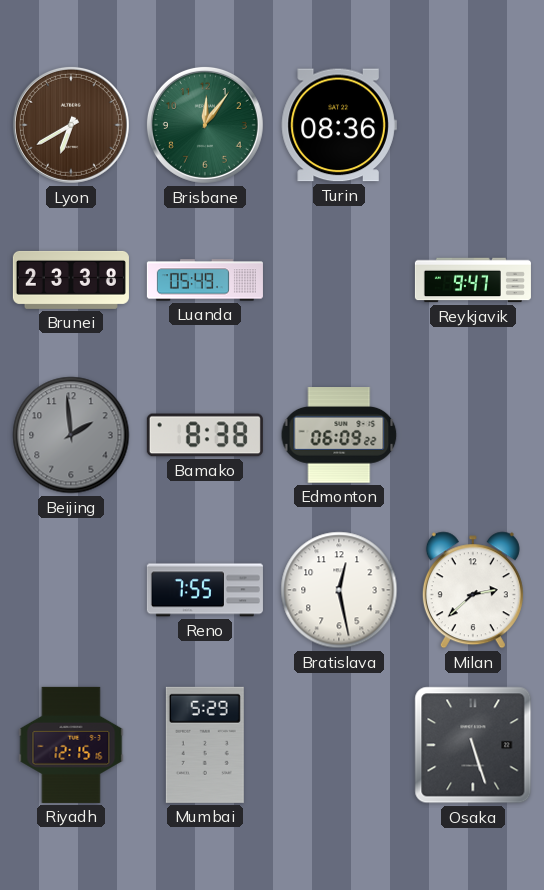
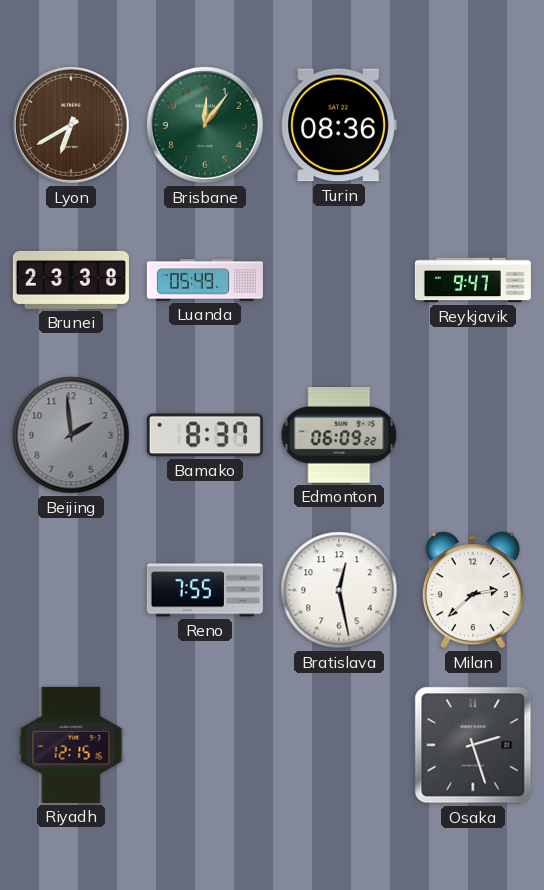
Bamako: 8:38 -> 8:37 (205, 435)
Mumbai: 5:29 -> none (205, 745)
Osaka: 5:27 -> 2:27 (473, 745)
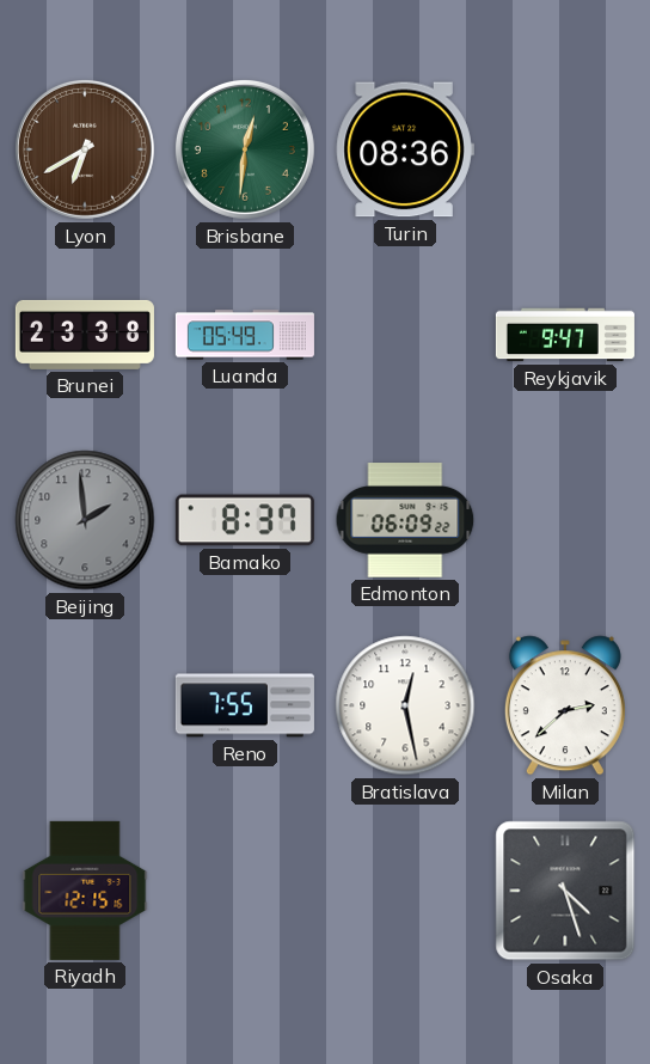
Brisbane: 12:06 -> 12:31 (245, 149)
Osaka: 2:27 -> 4:27 (565, 891)
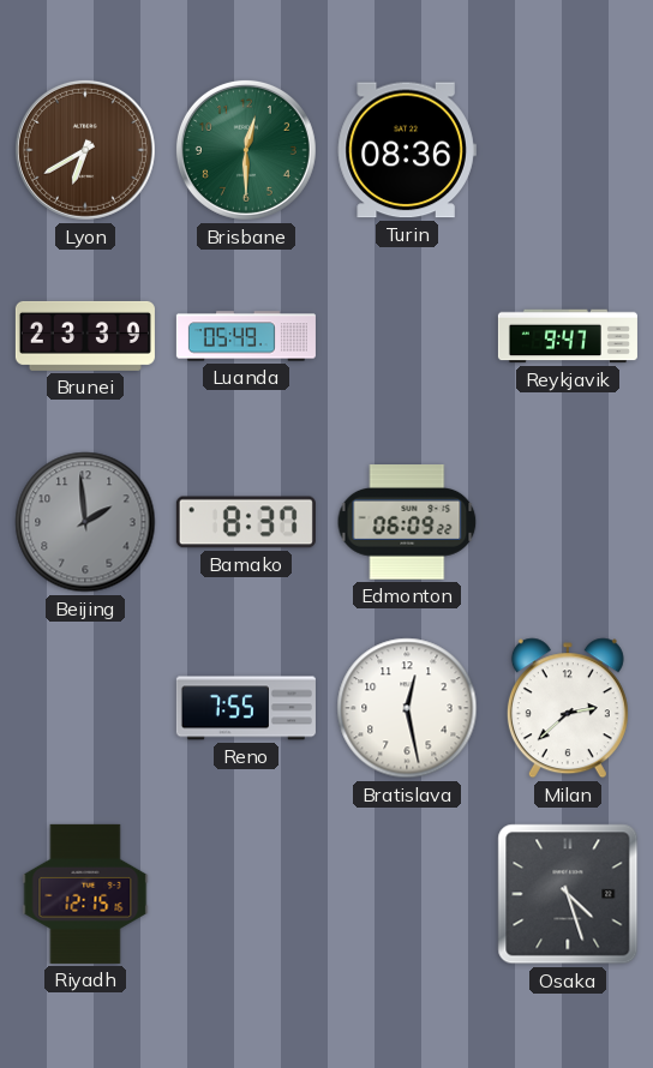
Brisbane: 12:31 -> 12:30 (246, 150)
Brunei: 23:38 -> 23:39 (85, 336)
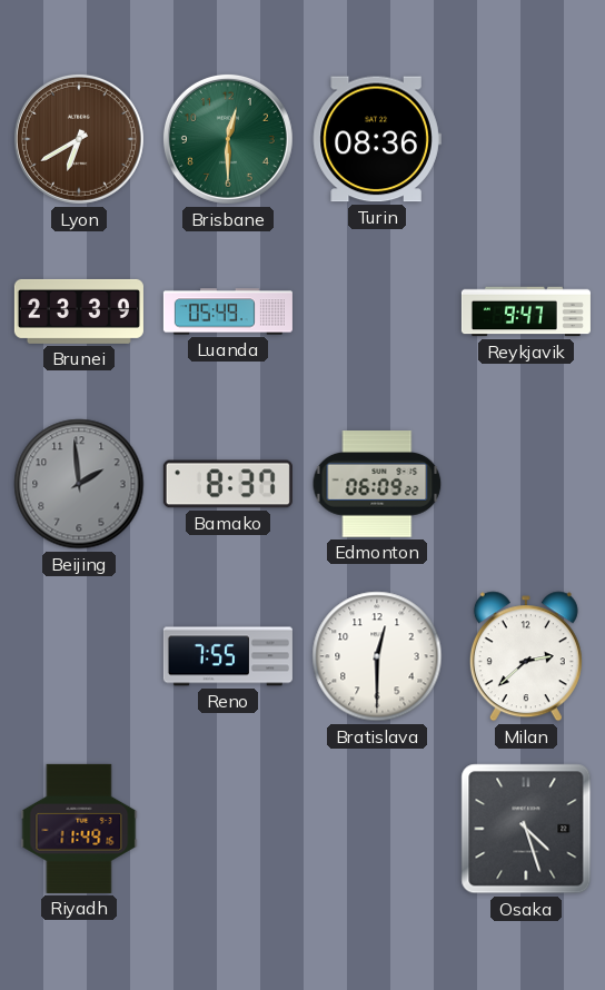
Bratislava: 12:28 -> 12:30 (377, 656)
Riyadh: 12:15 -> 11:49 (79, 829)
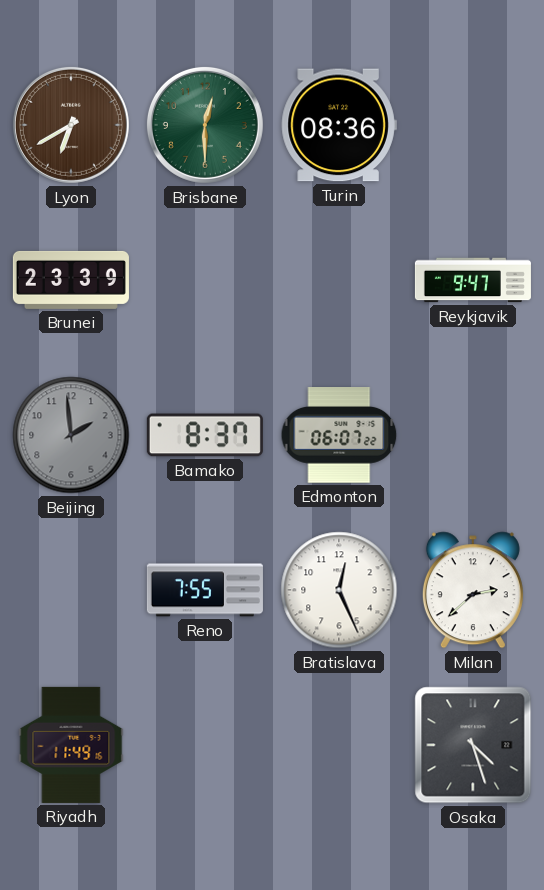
Luanda: 05:49 -> none (228, 311)
Edmonton: 06:09 -> 06:07 (339, 435)
Bratislava: 12:30 -> 12:26 (339, 590)
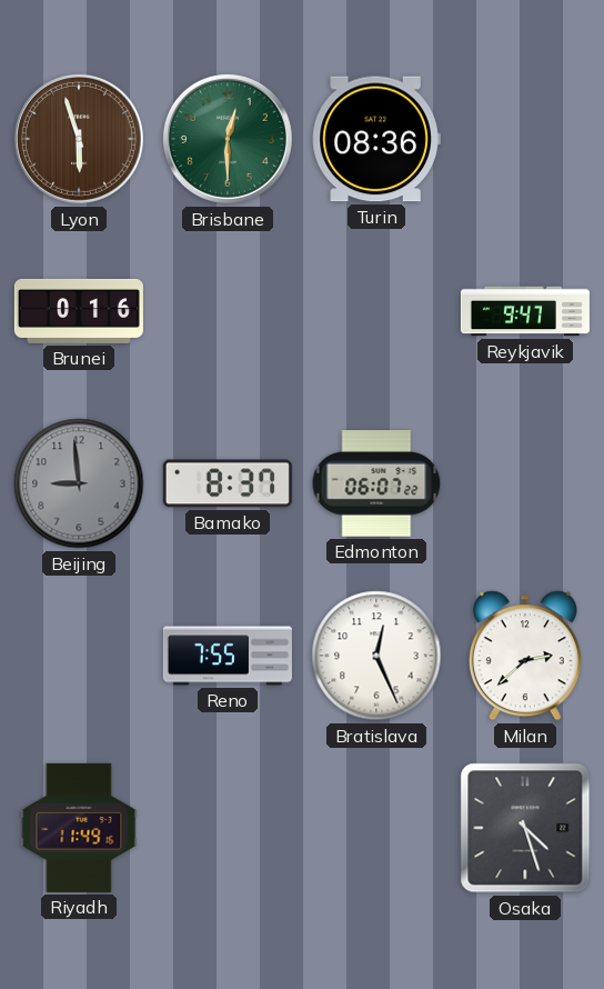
Lyon: 6:40 -> 5:57 (79, 139)
Brunei: 23:39 -> 0:16 (79, 311)
Beijing: 1:59 -> 8:59 (79, 483)
